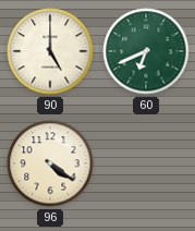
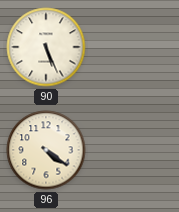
90: 5:00 -> 5:26 (46, 47)
60: 6:41 -> none (146, 51)
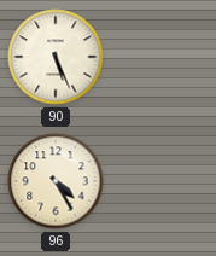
96: 4:21 -> 4:25 (56, 181)
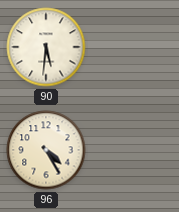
90: 5:26 -> 5:31 (46, 47)
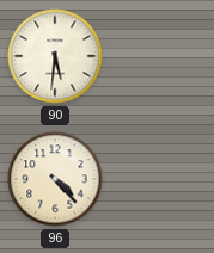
96: 4:25 -> 4:23 (55, 179)
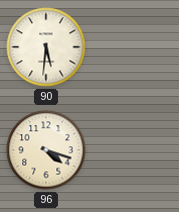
96: 4:23 -> 4:18 (46, 150)
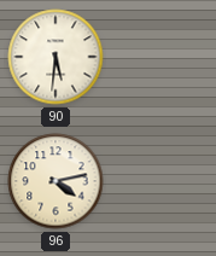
96: 4:18 -> 4:13 (56, 181)
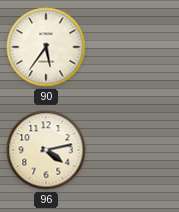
90: 5:31 -> 5:36 (46, 47)
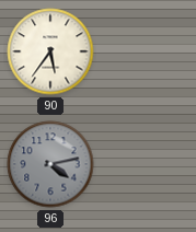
96 dial: cream -> grey (50, 164)
